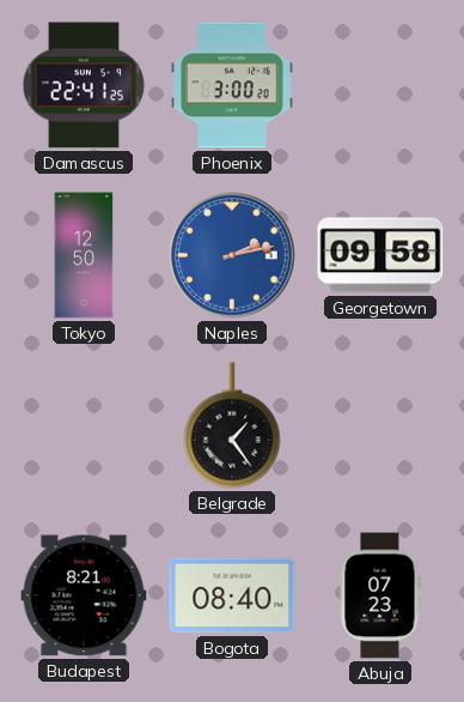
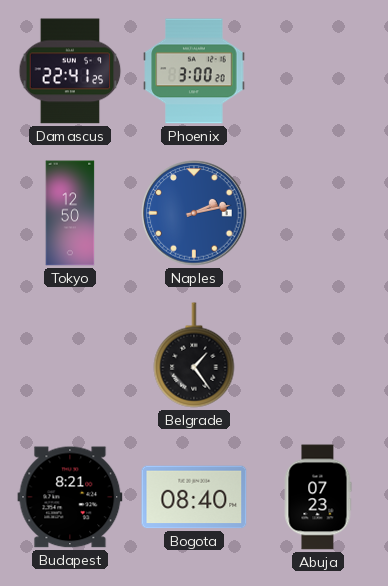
Georgetown: 09:58 -> none (380, 255)
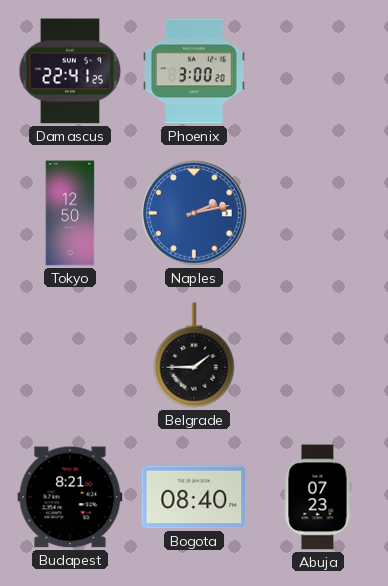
Belgrade: 1:24 -> 1:45 (194, 355)
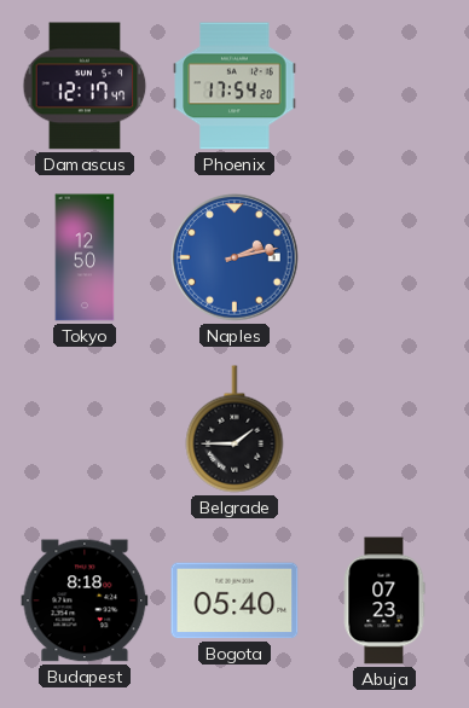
Damascus: 22:41 -> 12:17 (85, 86)
Phoenix: 3:00 -> 17:54 (234, 86)
Budapest: 8:21 -> 8:18 (85, 600)
Bogota: 08:40 -> 05:40 (234, 600)
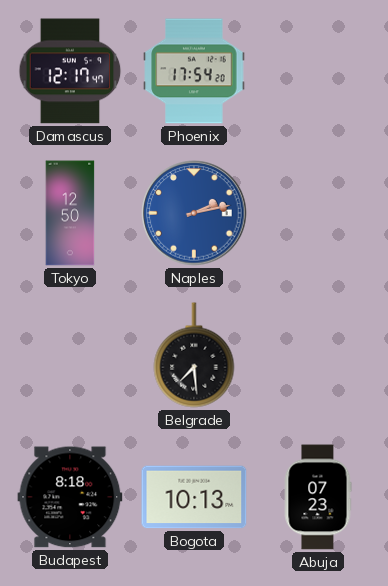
Belgrade: 1:45 -> 7:29 (194, 355)
Bogota: 05:40 -> 10:13 (194, 497)
